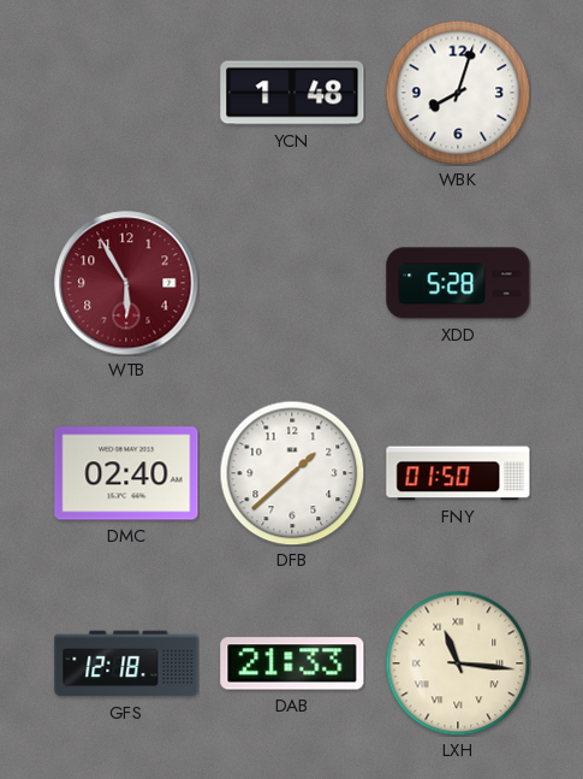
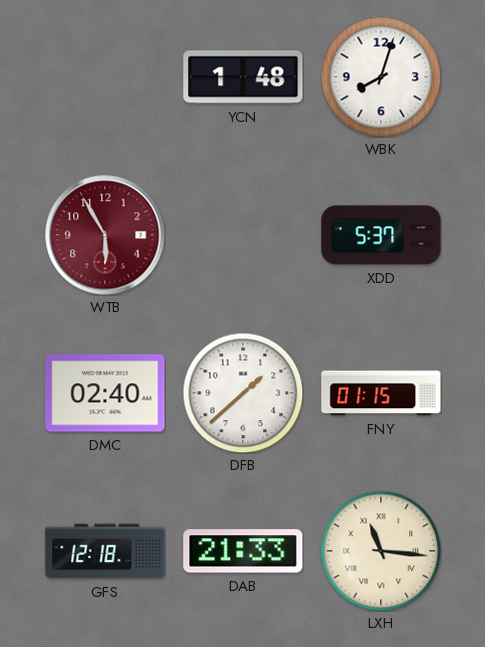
XDD: 5:28 -> 5:37 (381, 235)
FNY: 01:50 -> 01:15 (381, 393)
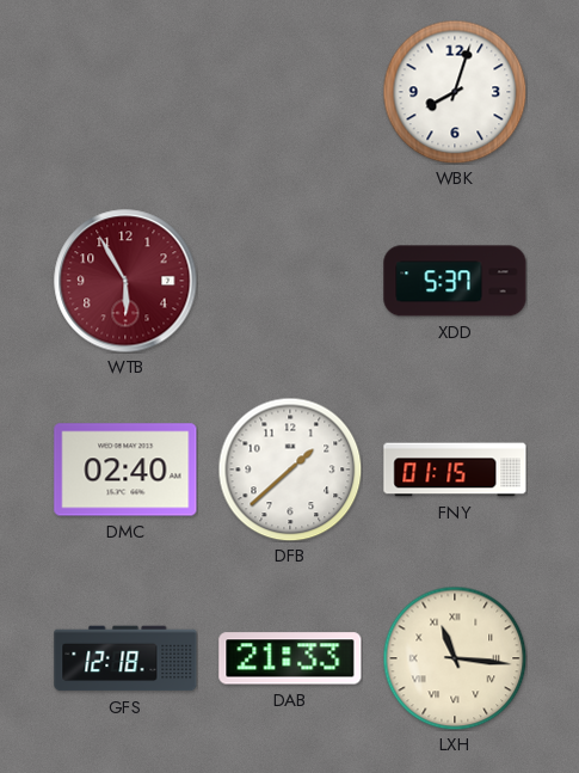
YCN: 1:48 -> none (243, 77)
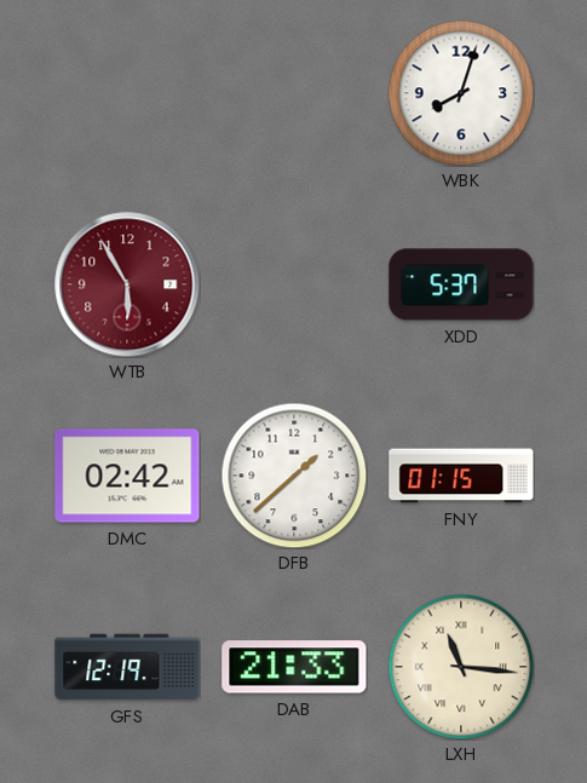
DMC: 02:40 -> 02:42 (127, 476)
GFS: 12:18 -> 12:19 (127, 667)
